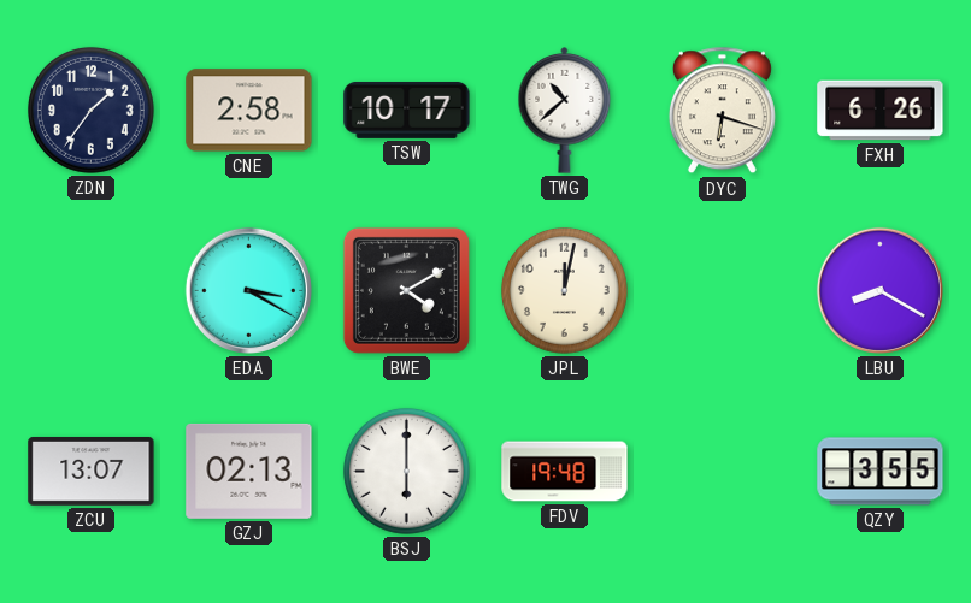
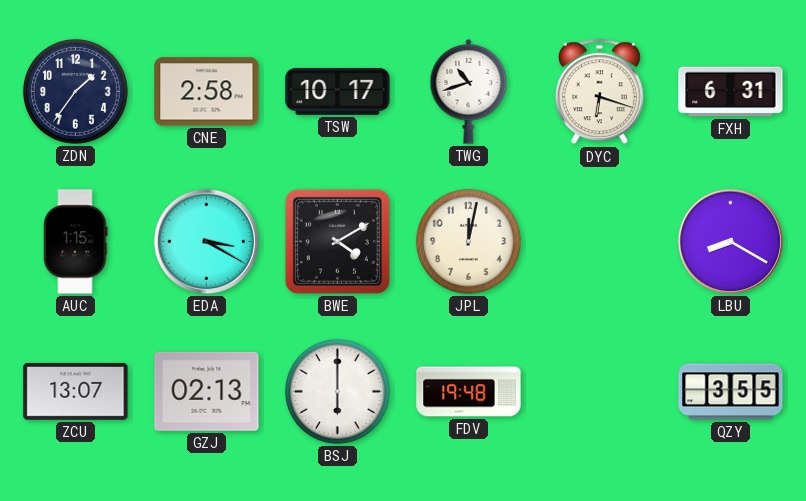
TWG: 10:38 -> 10:42 (469, 92)
FXH: 6:26 -> 6:31 (731, 92)
AUC: none -> 1:15 (76, 242)
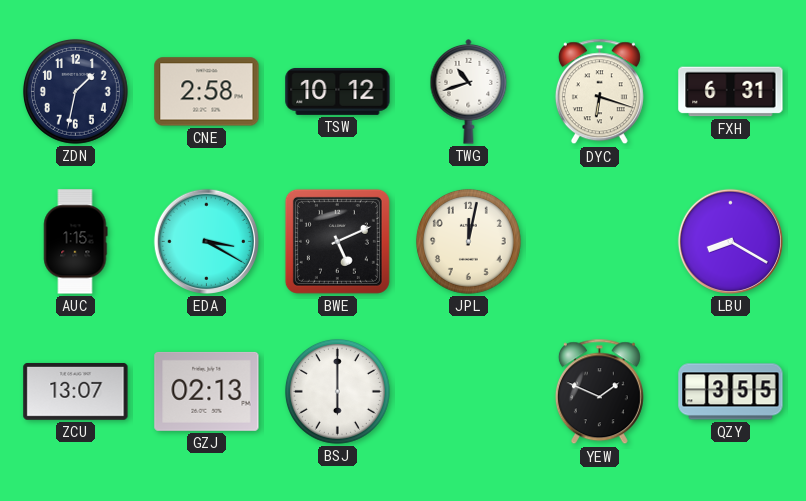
ZDN: 1:36 -> 1:32 (75, 91)
TSW: 10:17 -> 10:12 (338, 91)
BWE: 4:10 -> 5:11 (337, 241)
FDV: 19:48 -> none (469, 392)
YEW: none -> 1:49 (599, 392)
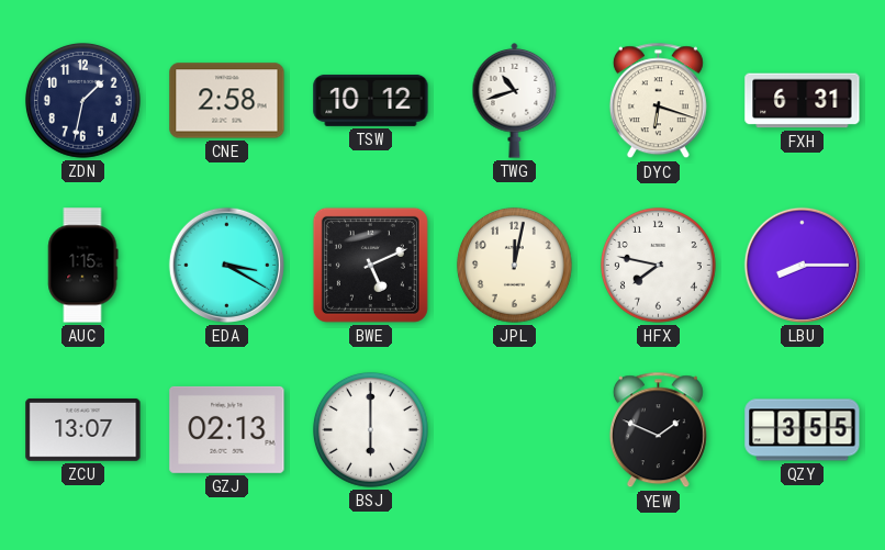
HFX: none -> 7:47 (658, 265)
LBU: 8:20 -> 8:15 (802, 265)
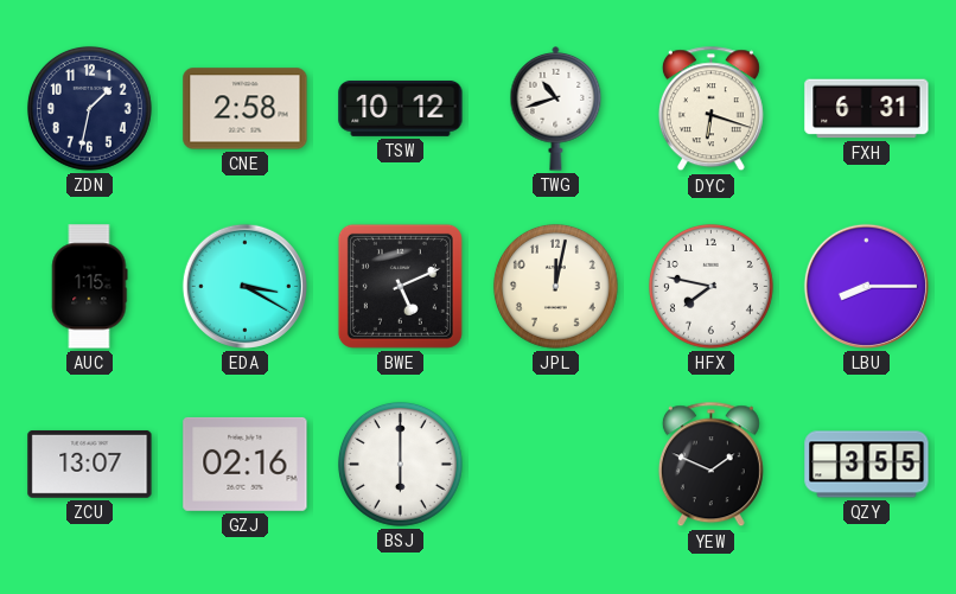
GZJ: 02:13 -> 02:16 (246, 464)
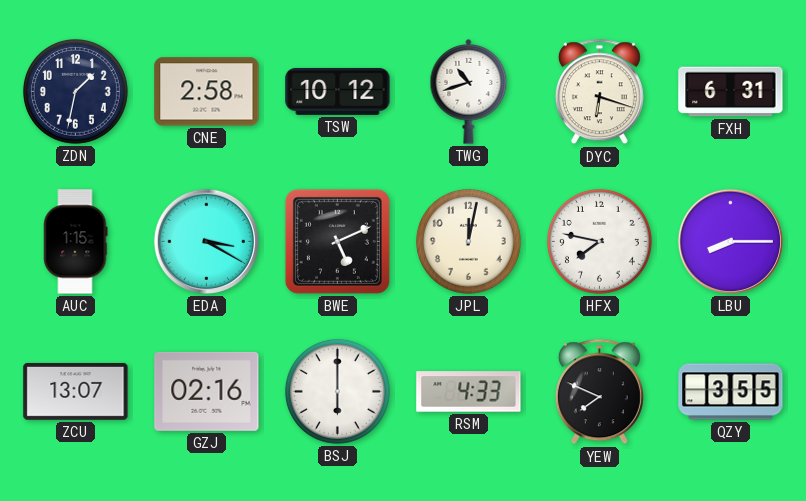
RSM: none -> 4:33 (469, 392)
YEW: 1:49 -> 7:49 (599, 392)
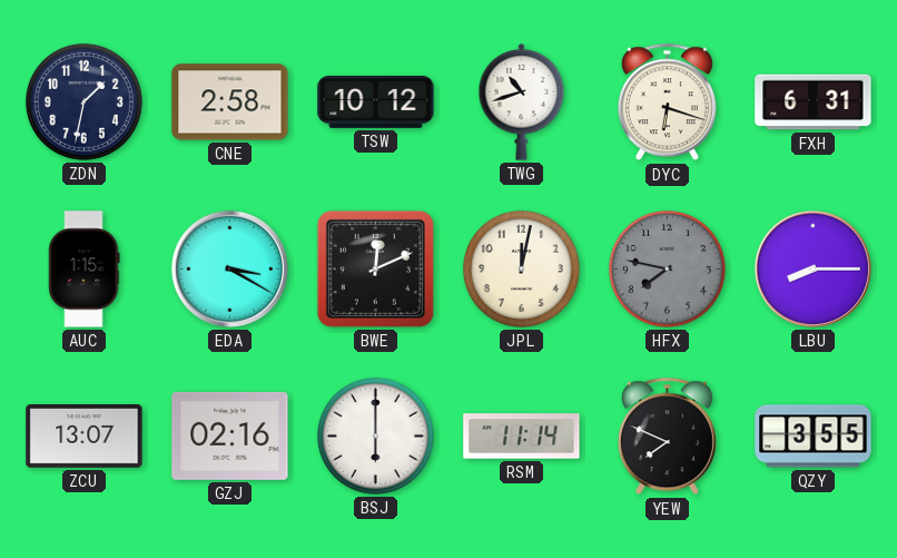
BWE: 5:11 -> 12:11 (375, 268)
HFX dial: white -> grey (667, 268)
RSM: 4:33 -> 11:14 (522, 437)
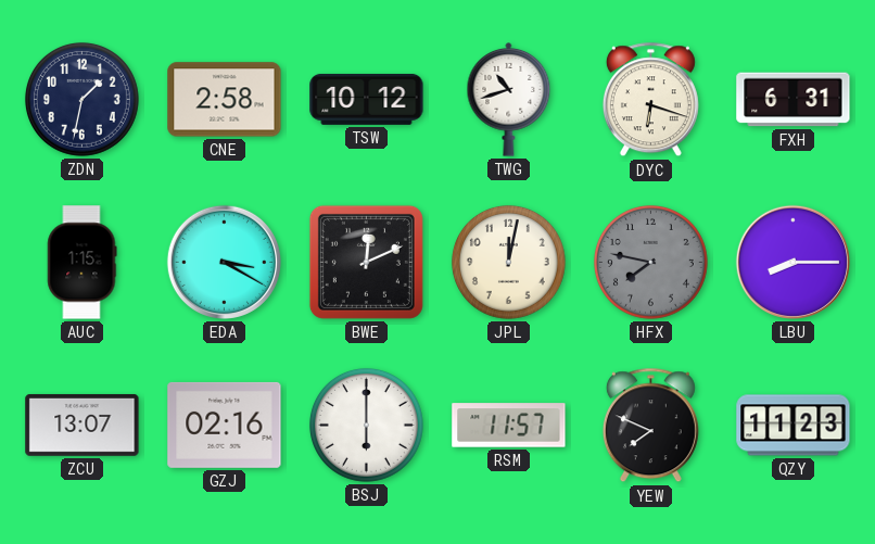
RSM: 11:14 -> 11:57 (509, 426)
QZY: 3:55 -> 11:23 (794, 426)
